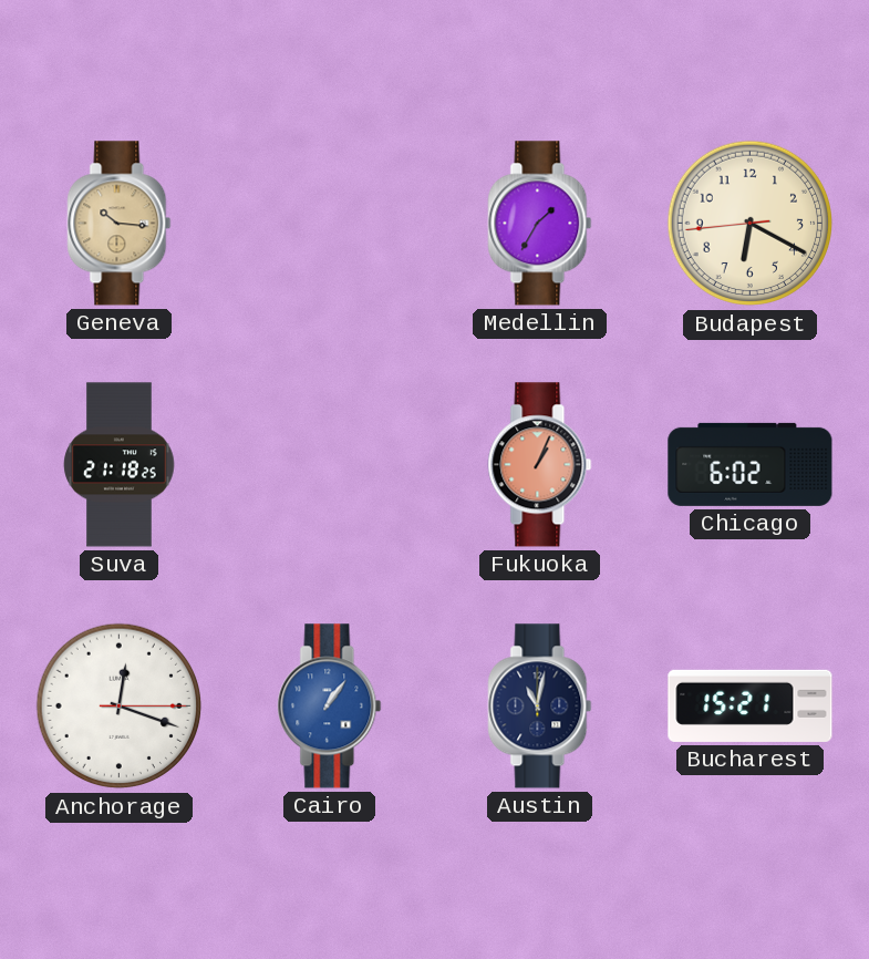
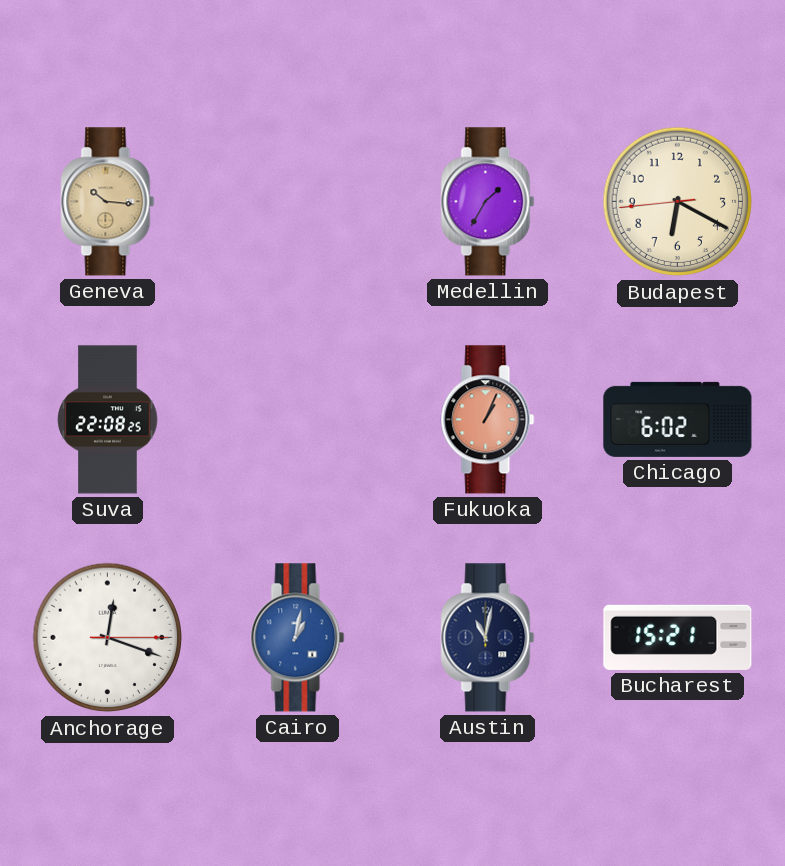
Suva: 21:18 -> 22:08 (108, 420)
Cairo: 1:06 -> 1:02 (298, 638)
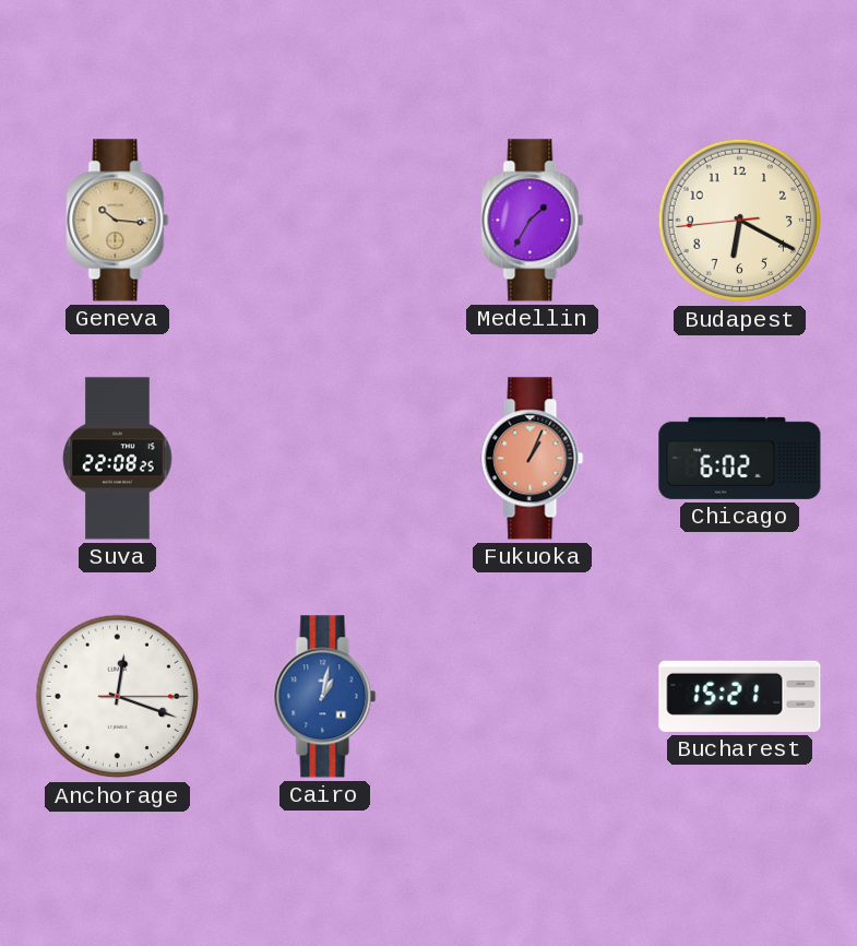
Austin: 11:02 -> none (488, 638)
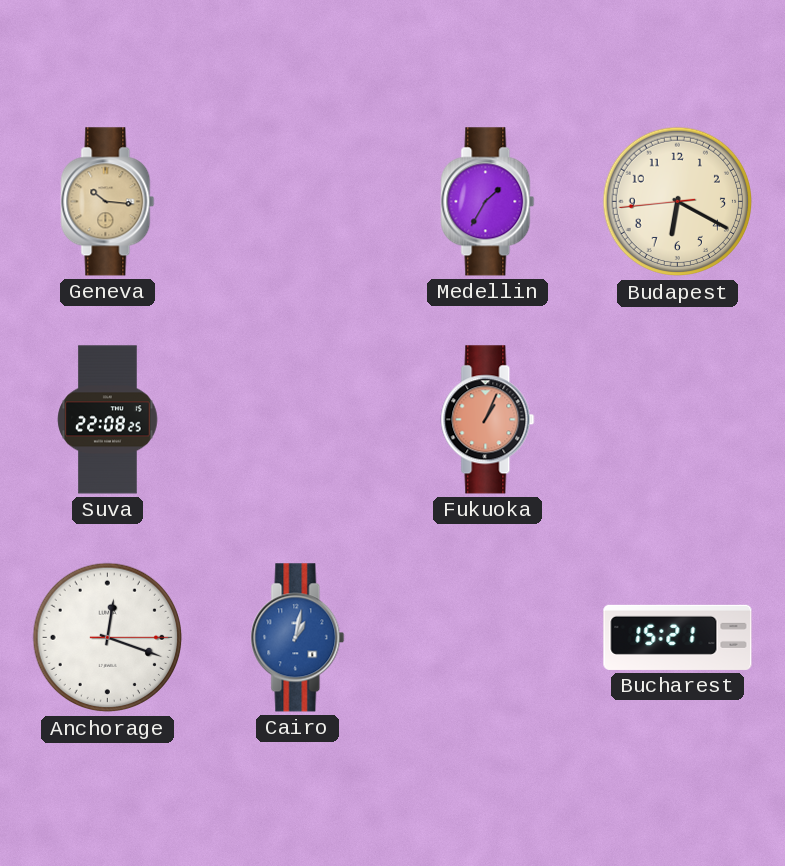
Chicago: 6:02 -> none (740, 458)
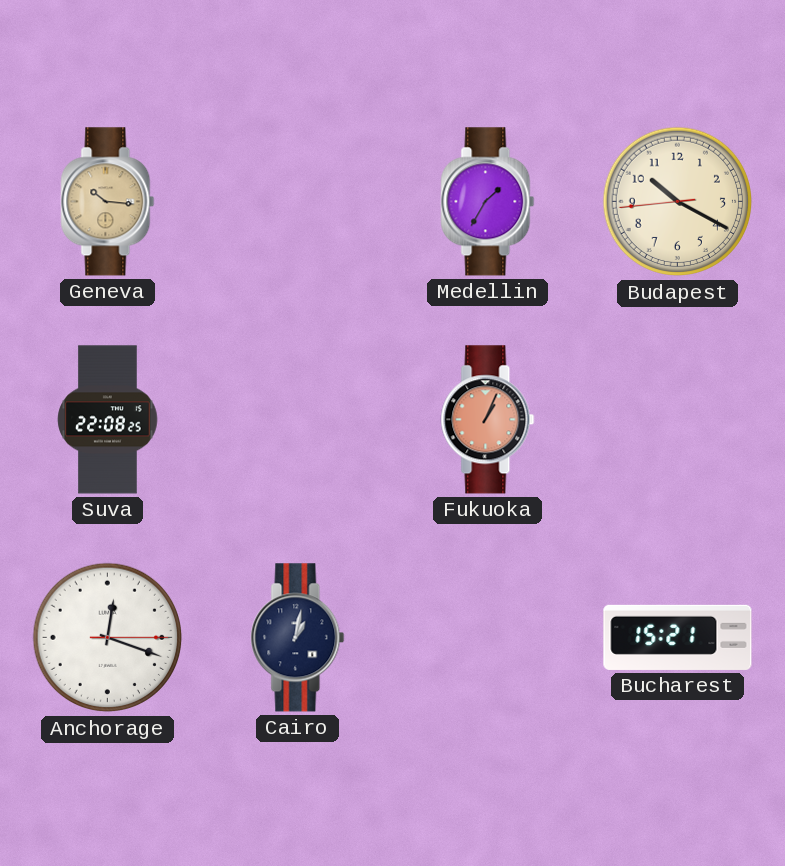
Budapest: 6:19 -> 10:19 (678, 202)
Cairo dial: blue -> navy (298, 638)
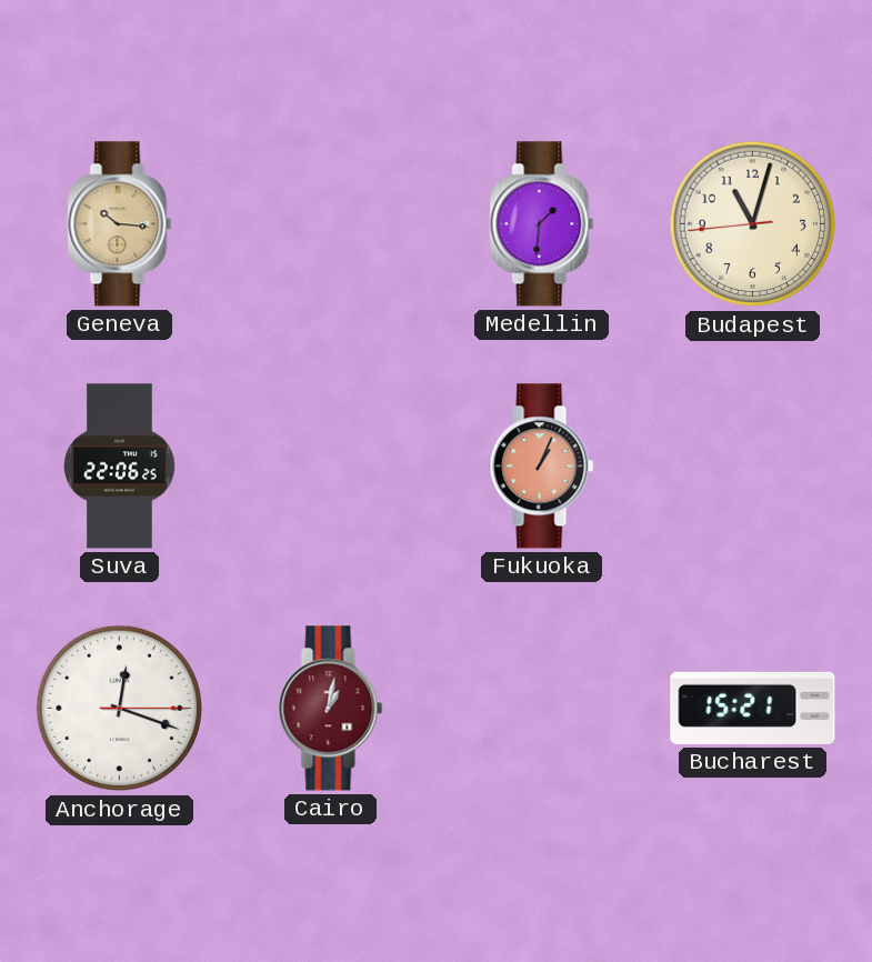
Medellin: 1:35 -> 1:31 (542, 224)
Budapest: 10:19 -> 11:02 (753, 224)
Suva: 22:08 -> 22:06 (120, 467)
Cairo dial: navy -> burgundy (331, 709)
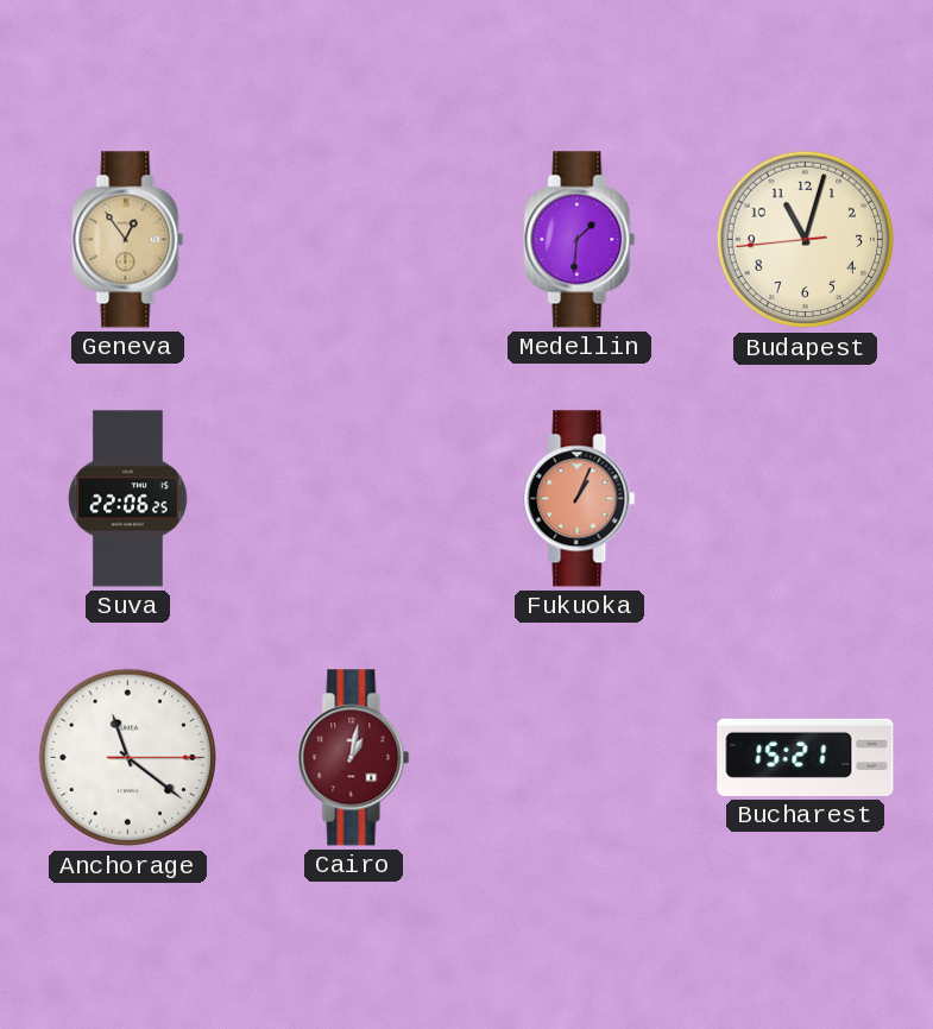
Geneva: 10:16 -> 12:54 (128, 240)
Anchorage: 12:18 -> 11:21 (128, 758)
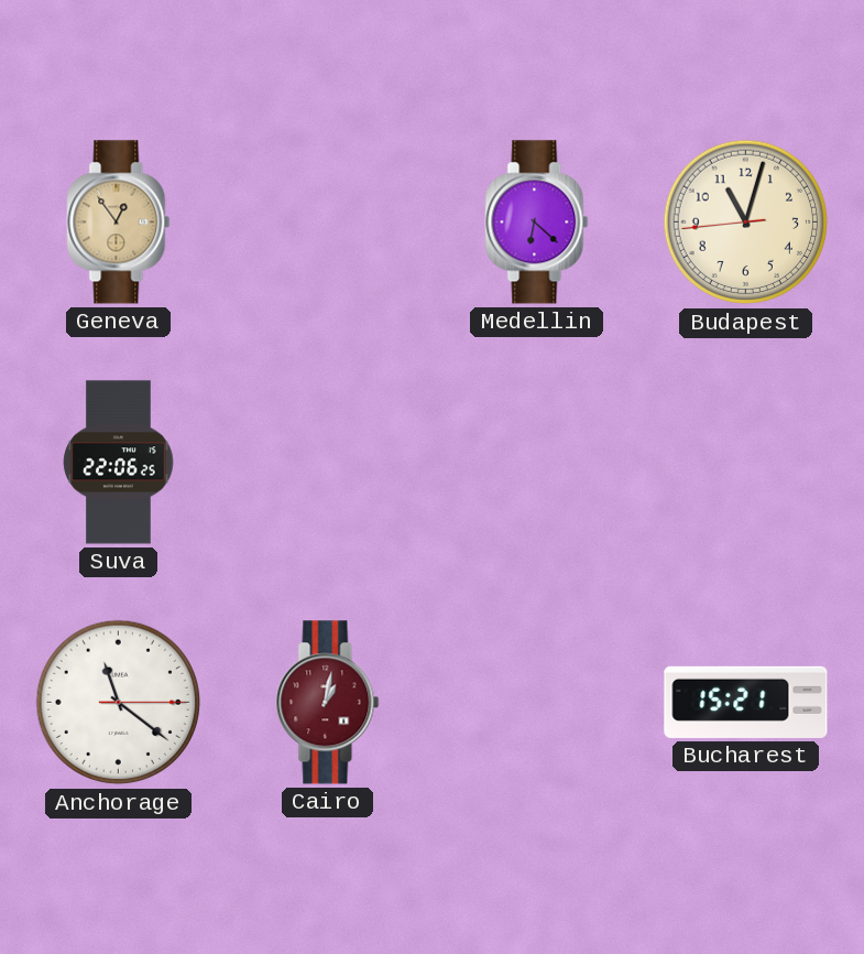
Medellin: 1:31 -> 6:22 (537, 223)
Fukuoka: 1:04 -> none (580, 499)
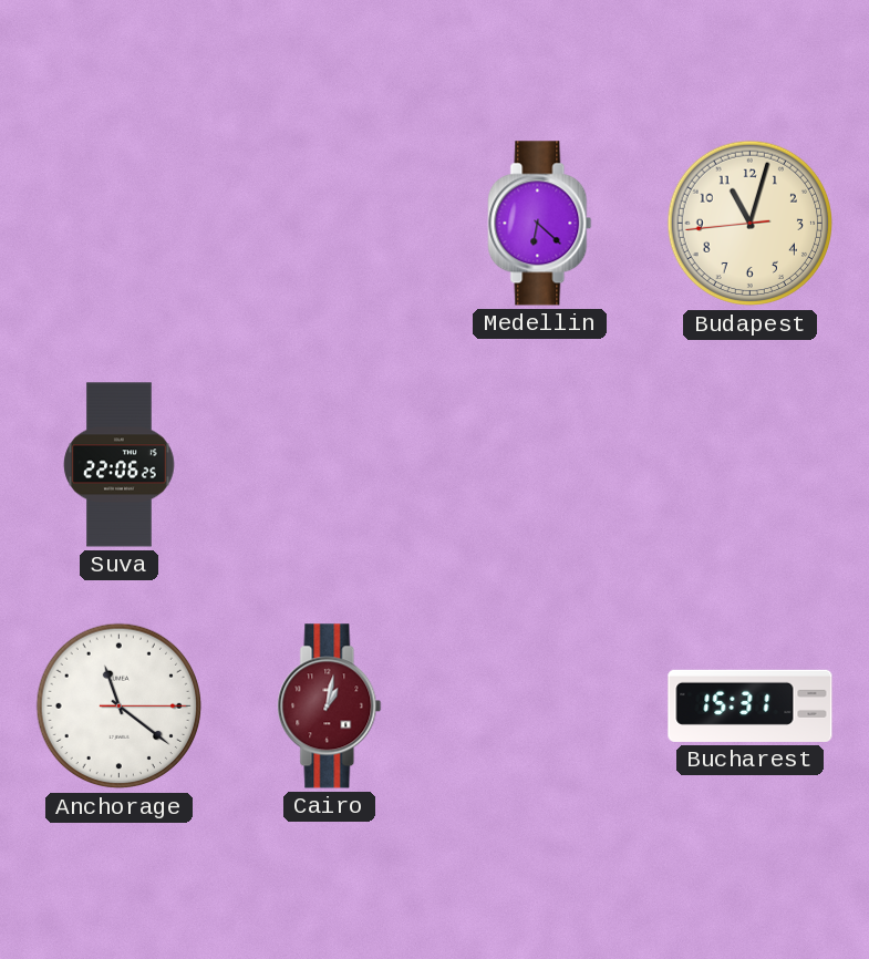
Geneva: 12:54 -> none (119, 223)
Bucharest: 15:21 -> 15:31 (751, 705)
